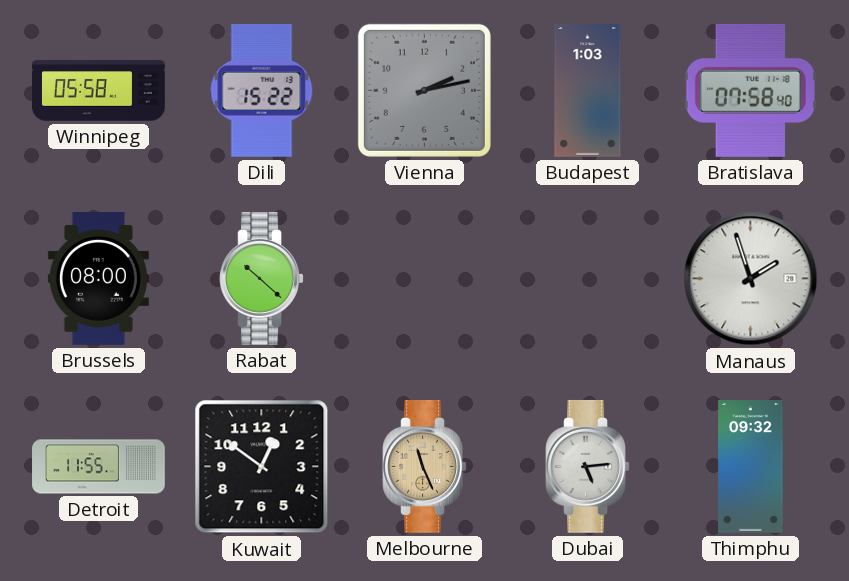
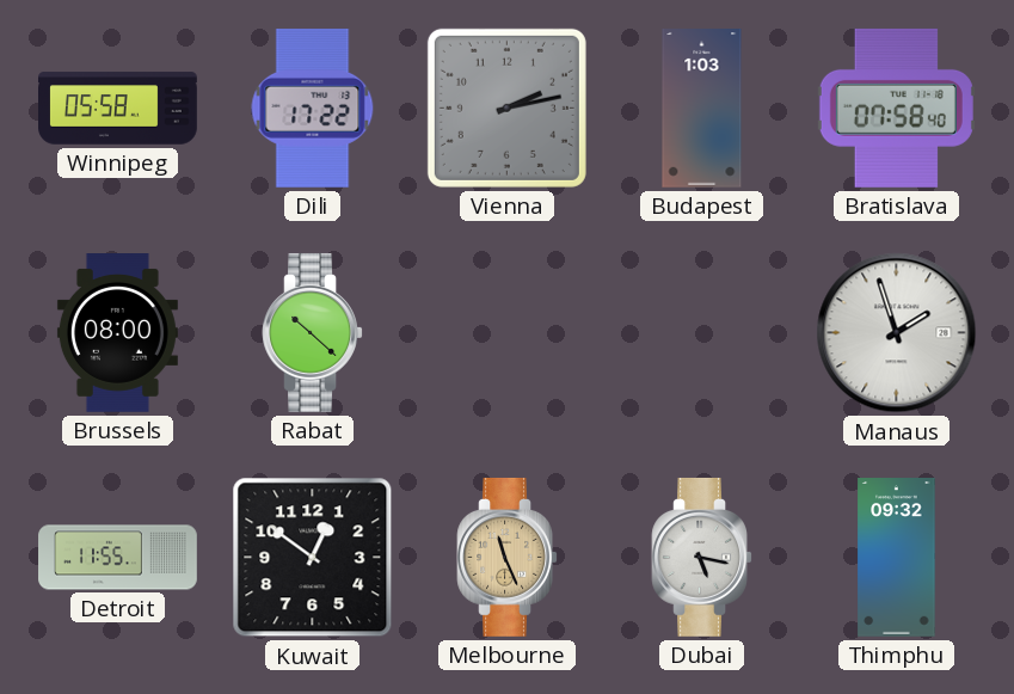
Dili: 15:22 -> 17:22 (313, 108)
Dubai: 5:14 -> 5:17 (701, 557)
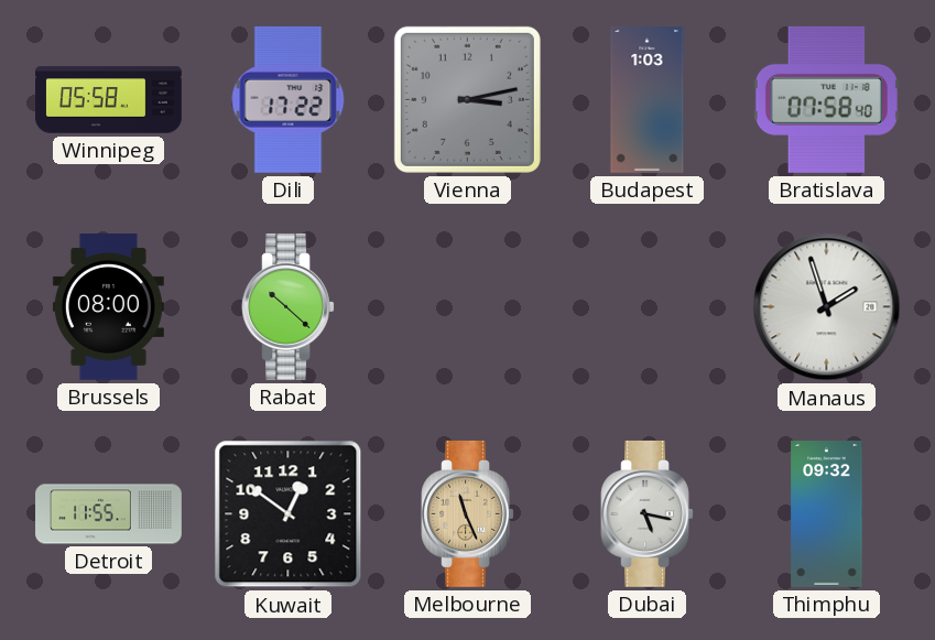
Vienna: 2:13 -> 3:13 (467, 99)
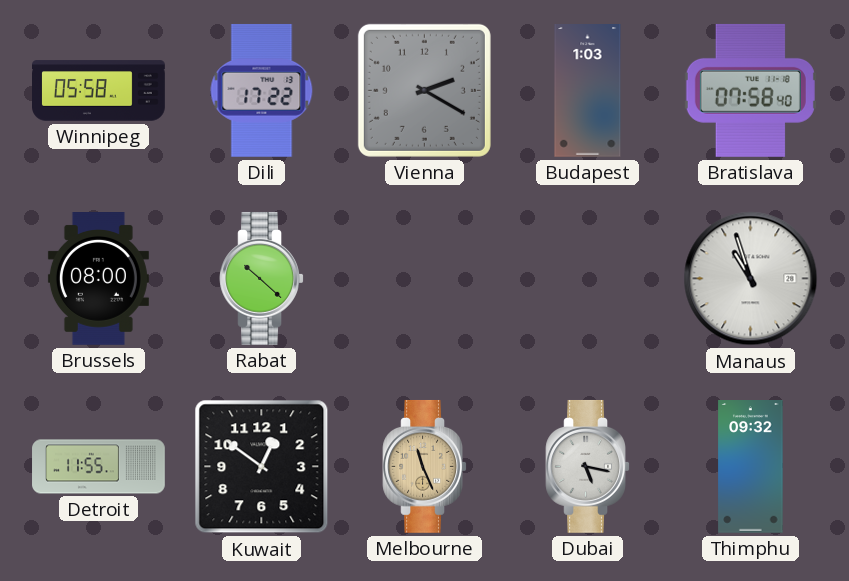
Vienna: 3:13 -> 2:20 (424, 90)
Manaus: 1:57 -> 10:57 (751, 279)
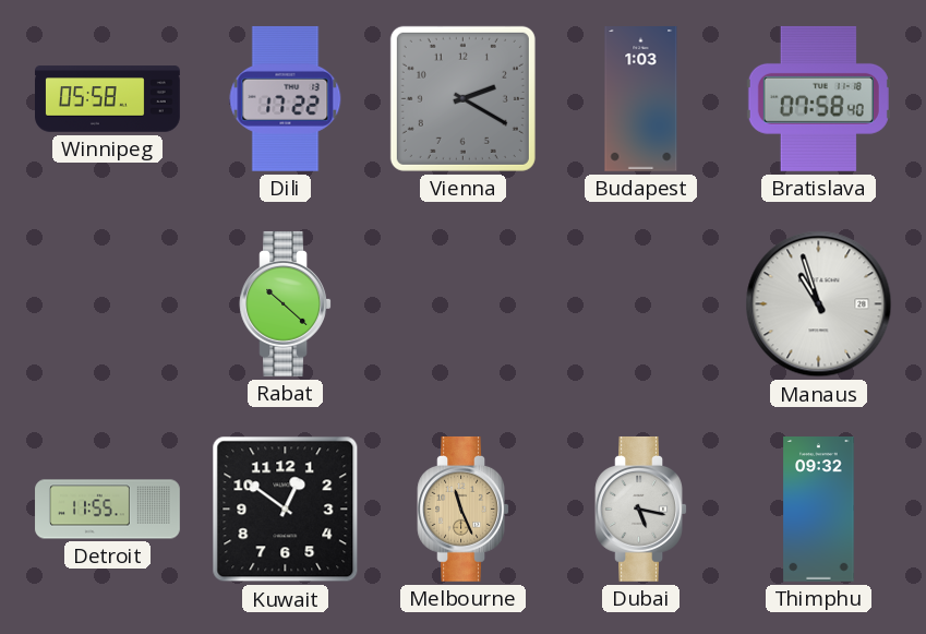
Brussels: 08:00 -> none (98, 279)
